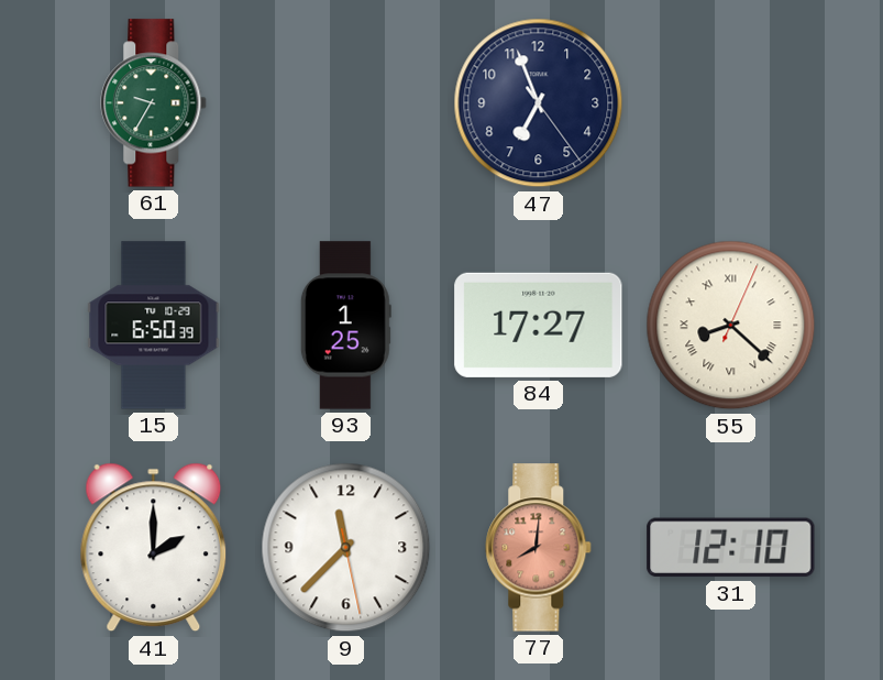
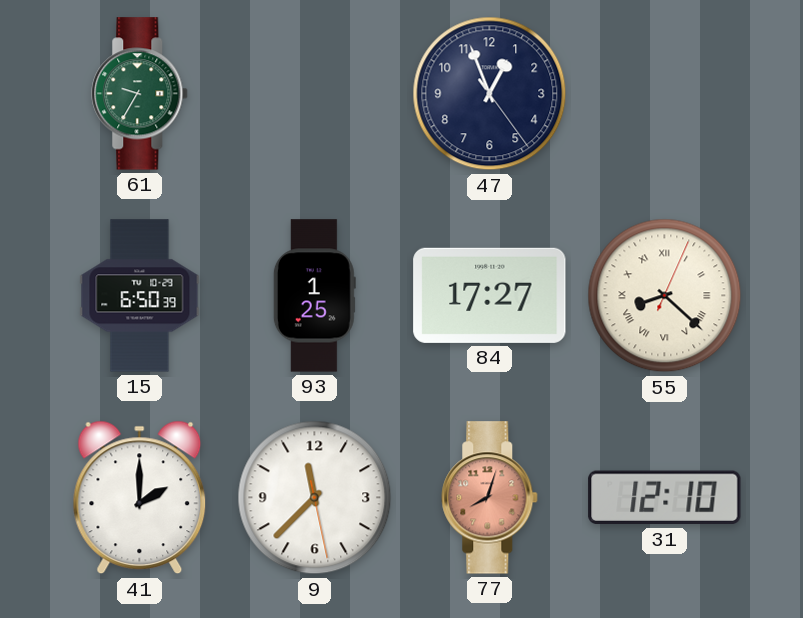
47: 6:56 -> 12:56 (490, 94)
77: 8:01 -> 8:03 (490, 498)
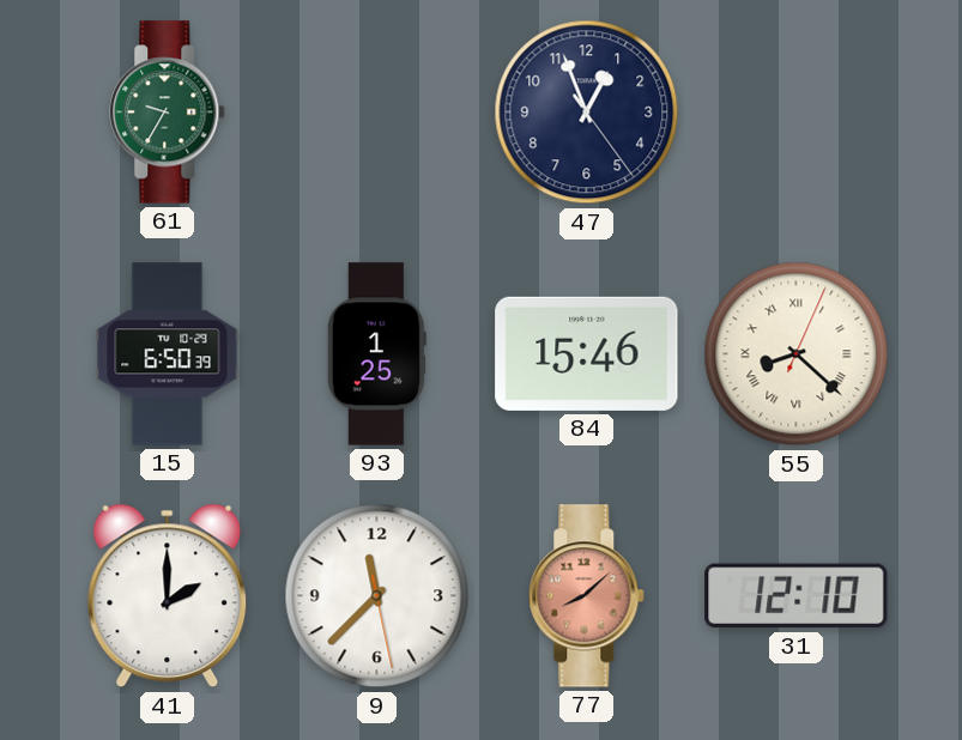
84: 17:27 -> 15:46 (587, 353)
77: 8:03 -> 8:08 (587, 596)
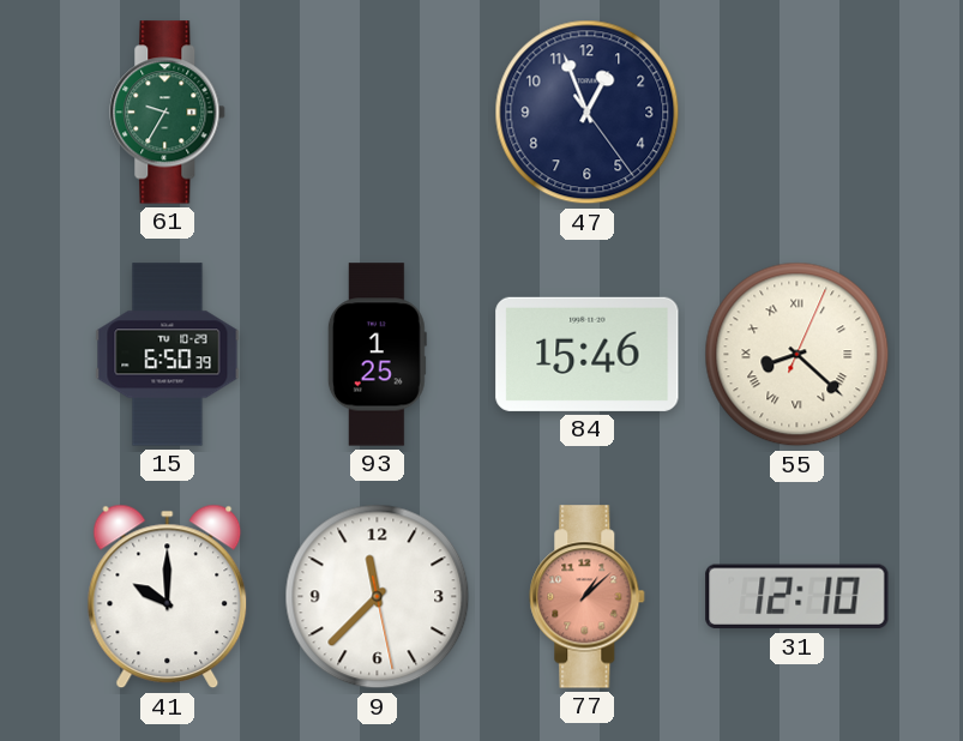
41: 2:00 -> 10:00 (168, 597)
77: 8:08 -> 1:08 (588, 597)
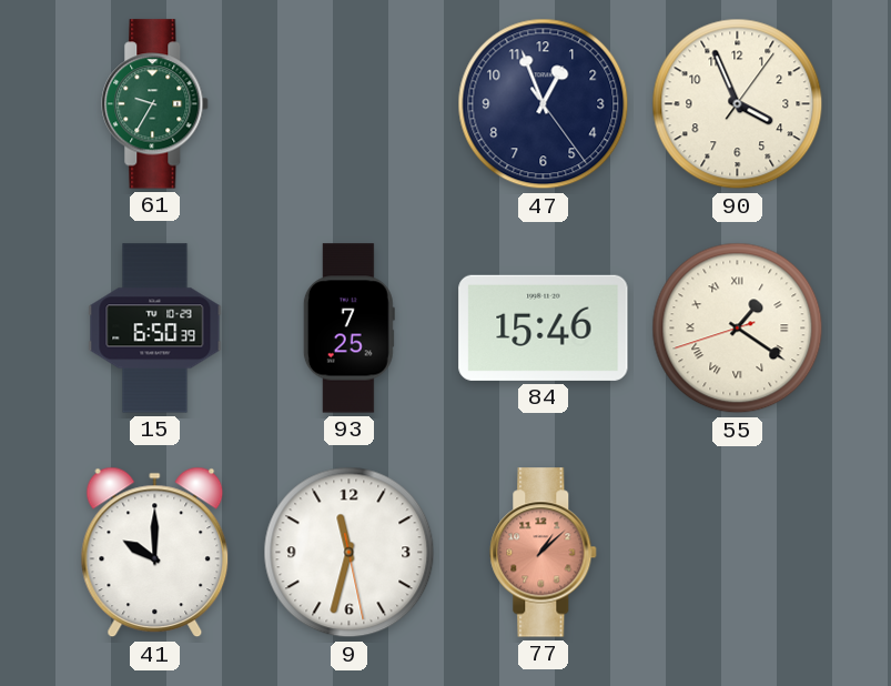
90: none -> 3:56 (738, 104)
93: 1:25 -> 7:25 (348, 329)
55: 8:22 -> 1:20 (738, 329)
9: 11:37 -> 11:32 (350, 553)
31: 12:10 -> none (798, 597)
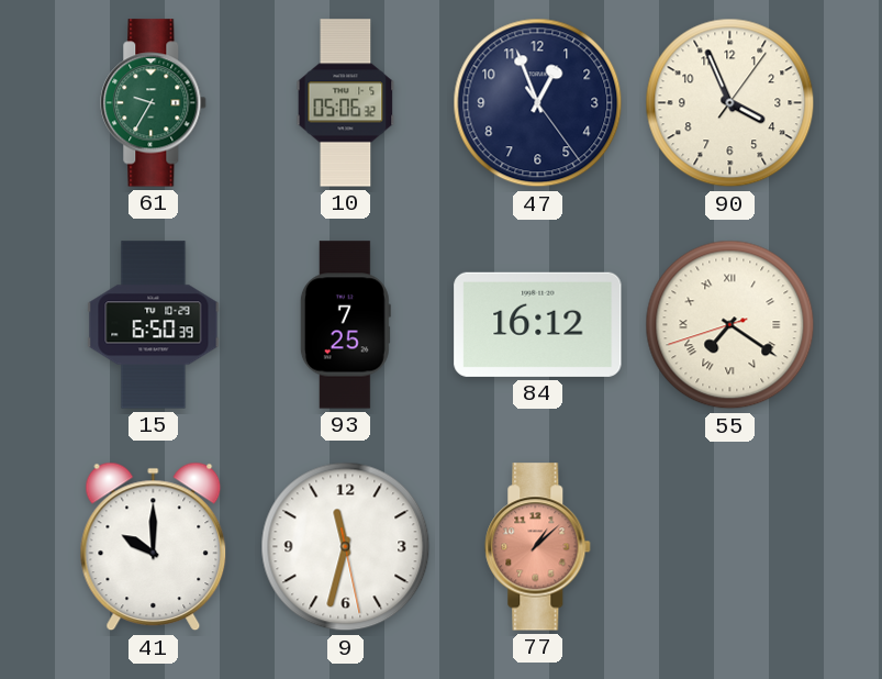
10: none -> 05:06 (346, 103)
84: 15:46 -> 16:12 (538, 324)
55: 1:20 -> 7:20 (730, 325)
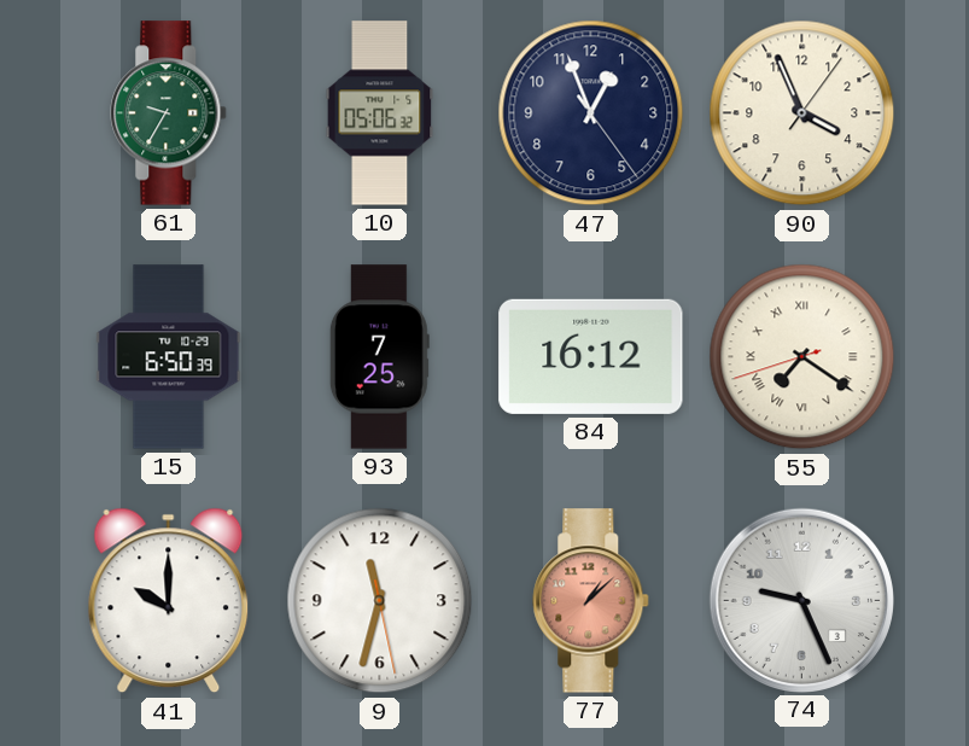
74: none -> 9:26 (801, 600)
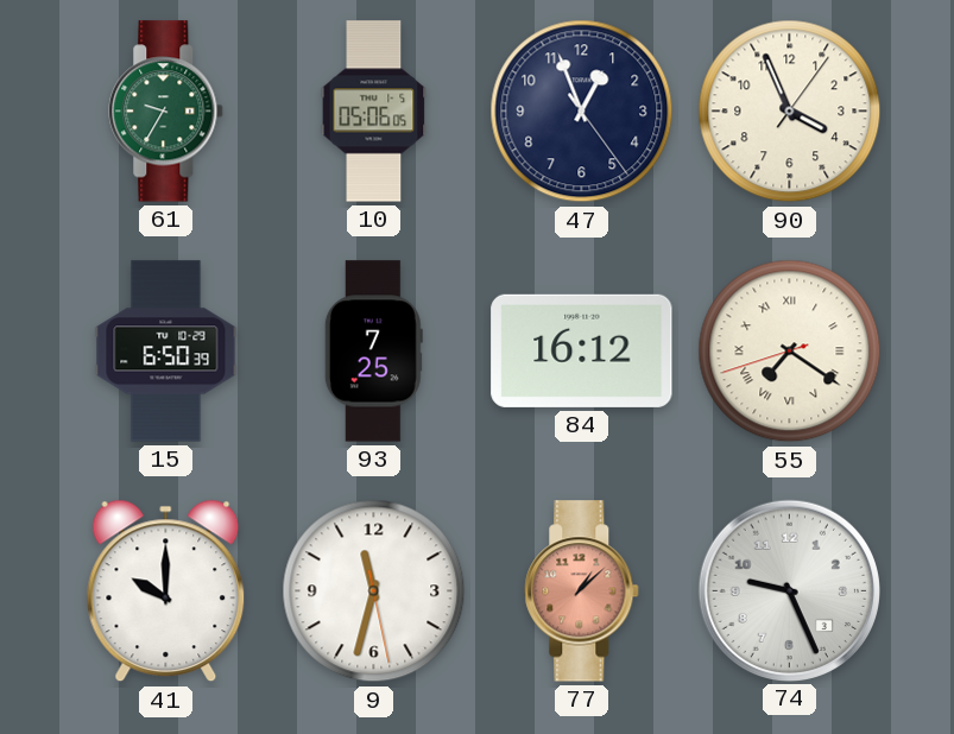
10: 05:06:32 -> 05:06:05 (374, 112)
